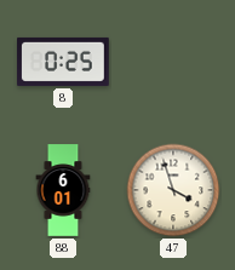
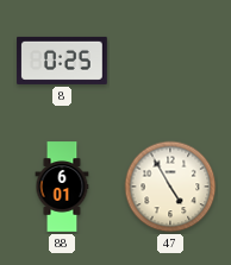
47: 3:57 -> 4:55 (170, 187)
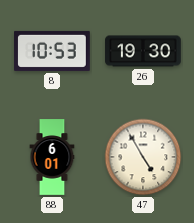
8: 0:25 -> 10:53 (52, 51)
26: none -> 19:30 (143, 51)
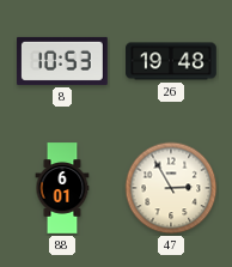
26: 19:30 -> 19:48 (171, 61)
47: 4:55 -> 2:55 (171, 188)
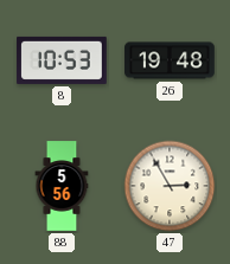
88: 6:01 -> 5:56 (62, 186)
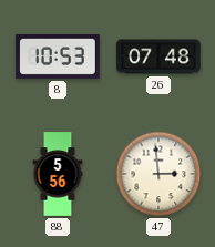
26: 19:48 -> 07:48 (158, 56)
47: 2:55 -> 2:59 (158, 174)
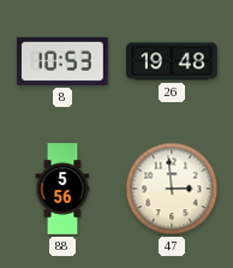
26: 07:48 -> 19:48 (172, 61)
